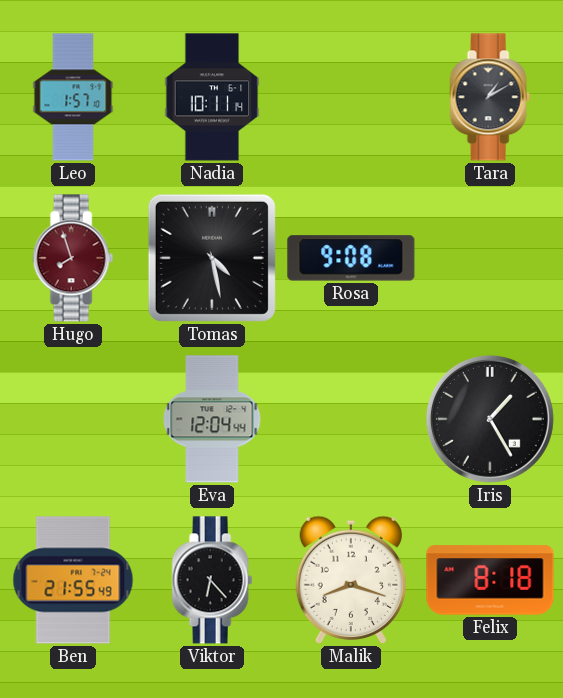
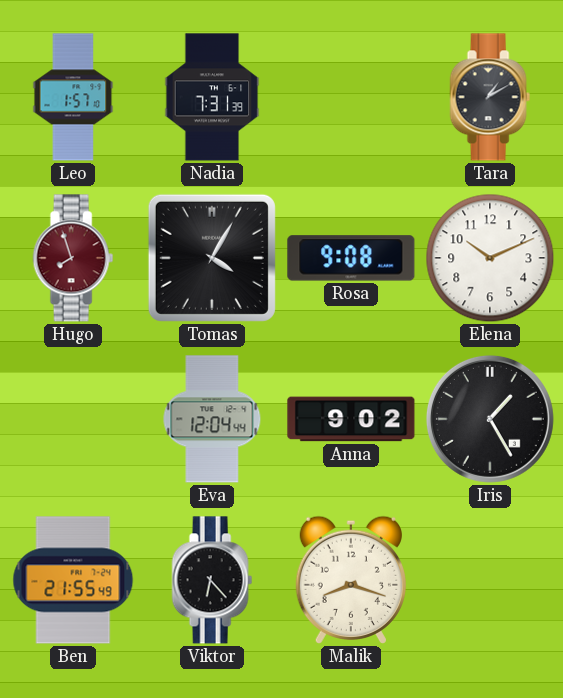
Nadia: 10:11 -> 7:31 (212, 97)
Tomas: 4:28 -> 4:05 (212, 258)
Elena: none -> 10:11 (490, 258)
Anna: none -> 9:02 (351, 419)
Felix: 8:18 -> none (490, 580)
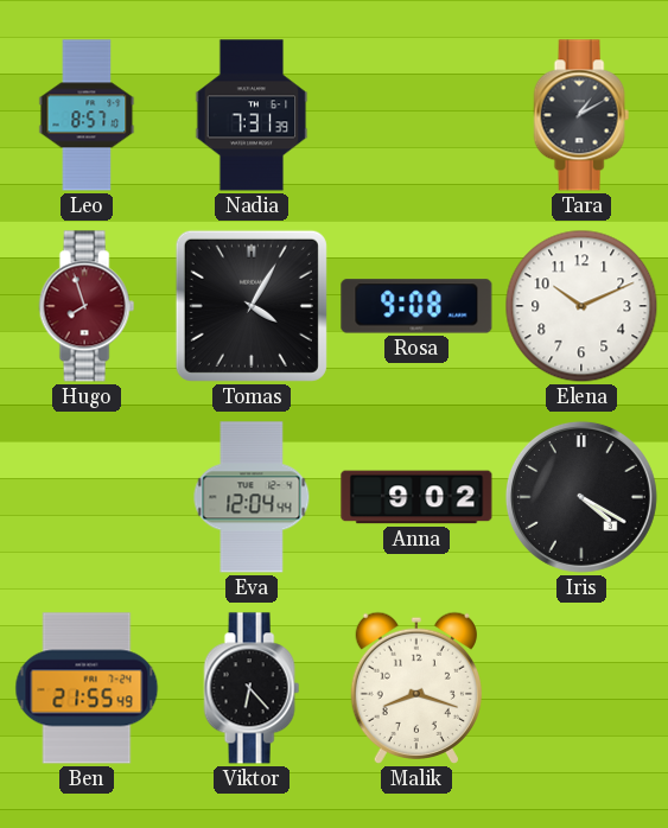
Leo: 1:57 -> 8:57 (87, 115)
Iris: 1:25 -> 4:20 (581, 497)
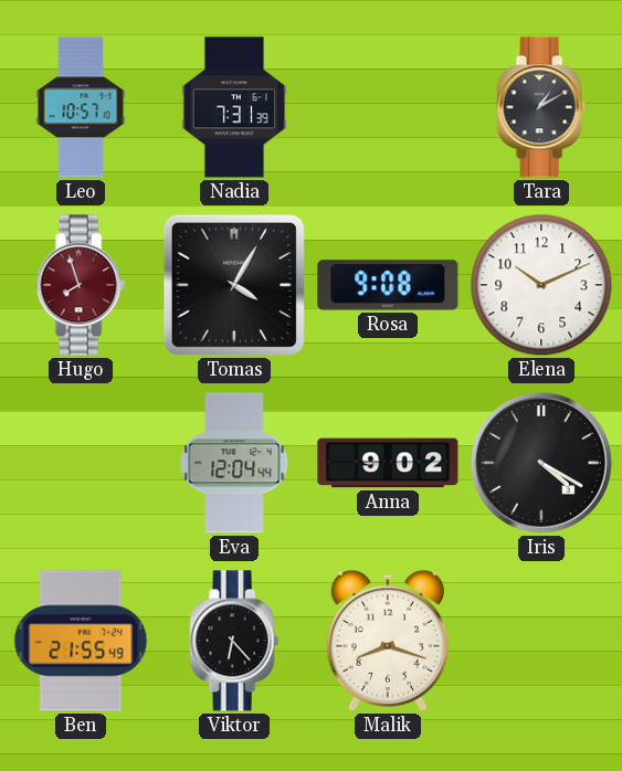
Leo: 8:57 -> 10:57 (81, 107)
